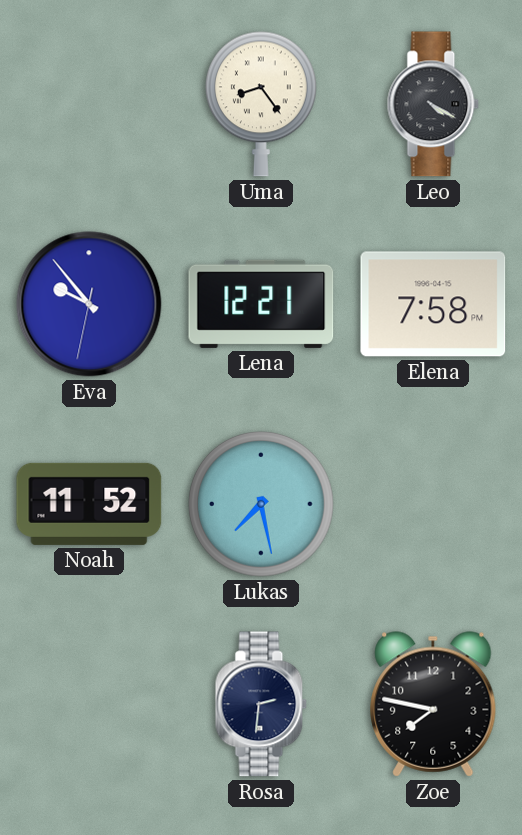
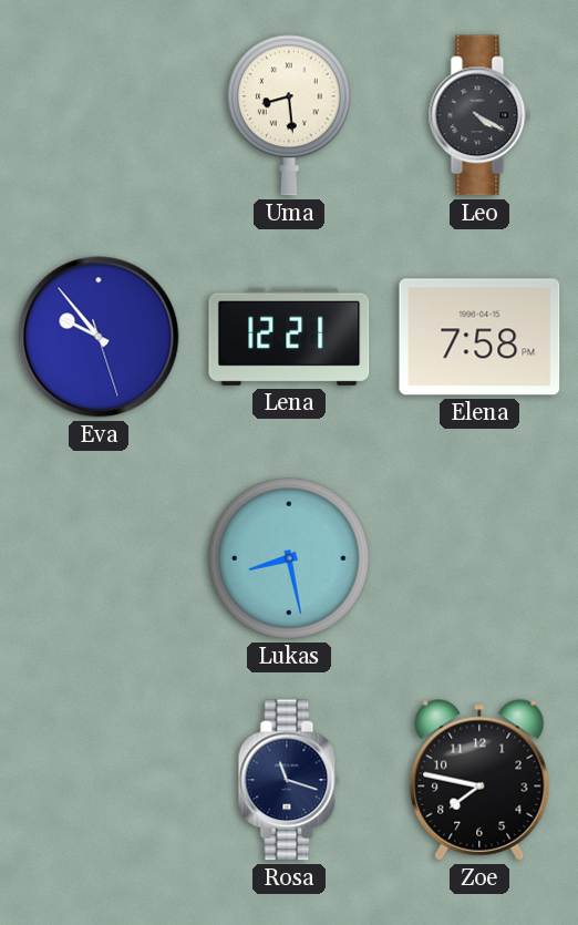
Uma: 8:24 -> 8:29 (289, 115)
Eva: 9:53:32 -> 9:53:27 (99, 337)
Noah: 11:52 -> none (89, 504)
Lukas: 7:28 -> 8:28 (290, 559)
Rosa: 2:31 -> 11:18 (289, 780)
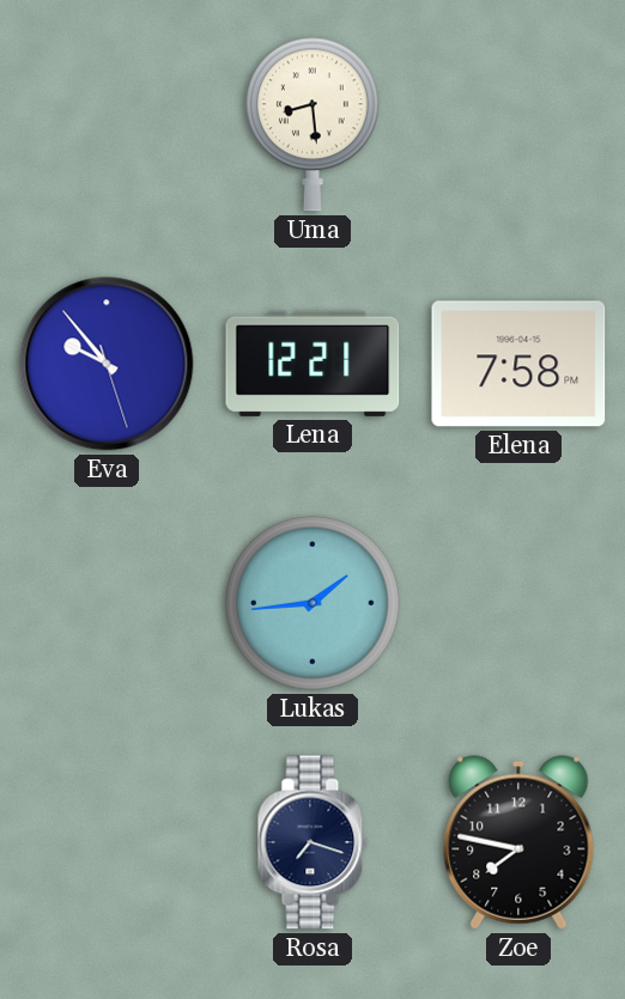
Leo: 4:20 -> none (479, 115)
Lukas: 8:28 -> 1:44 (314, 604)
Rosa: 11:18 -> 7:18 (313, 842)
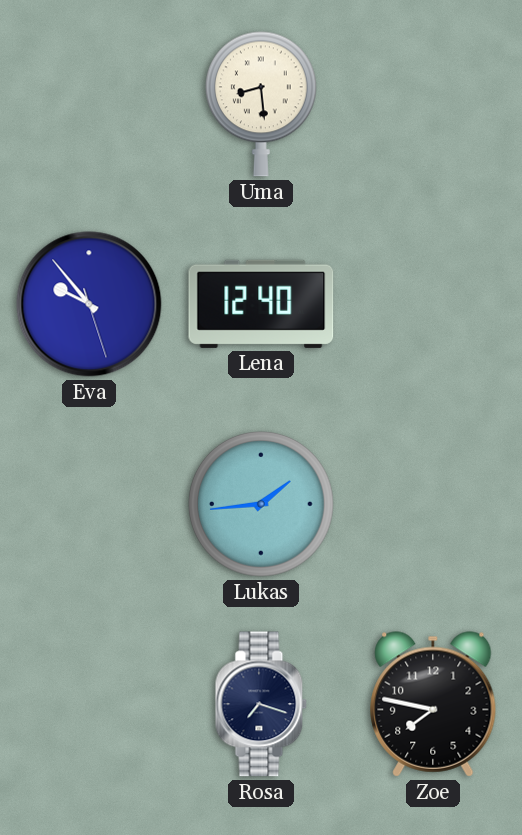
Lena: 12:21 -> 12:40 (261, 304)
Elena: 7:58 -> none (518, 364)
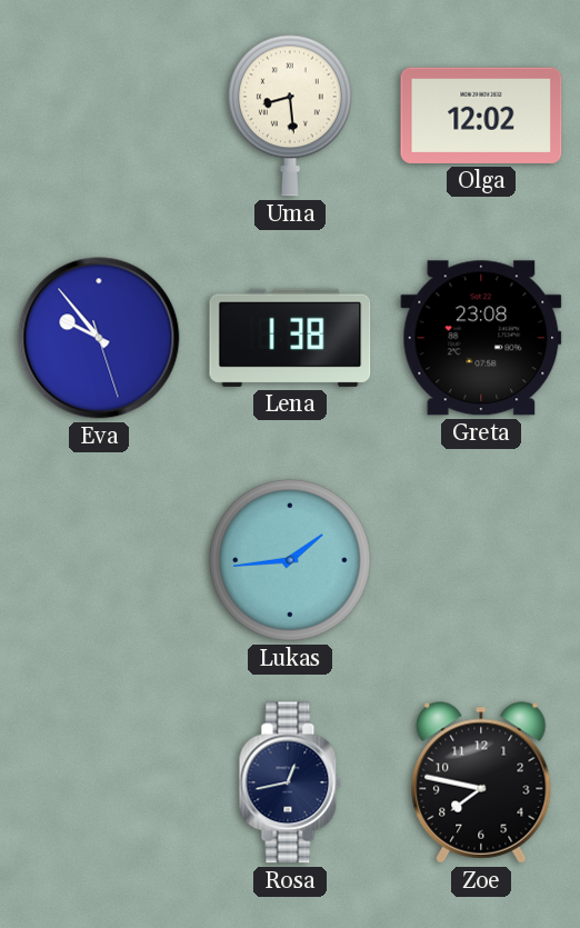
Olga: none -> 12:02 (481, 116)
Lena: 12:40 -> 1:38 (290, 338)
Greta: none -> 23:08 (481, 338)
Rosa: 7:18 -> 12:43 (290, 782)
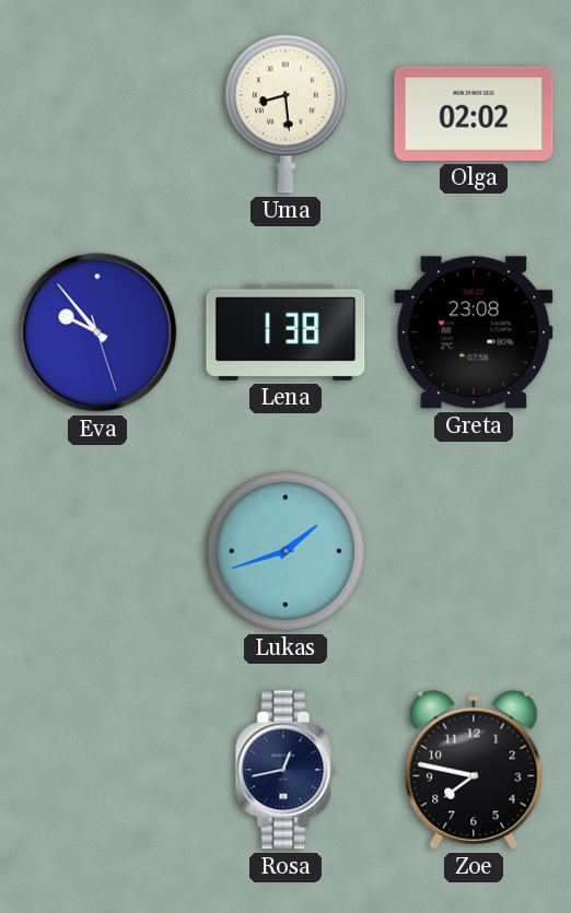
Olga: 12:02 -> 02:02 (474, 114)
Lukas: 1:44 -> 1:42 (287, 552)
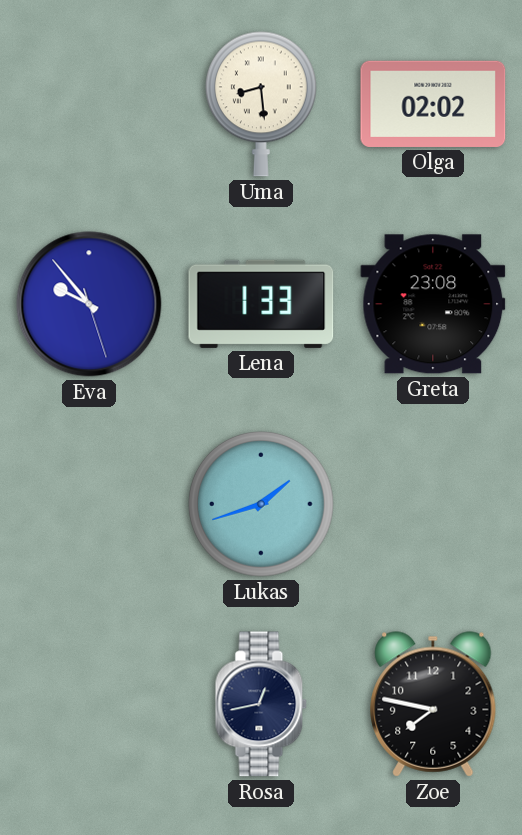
Lena: 1:38 -> 1:33 (261, 304)
